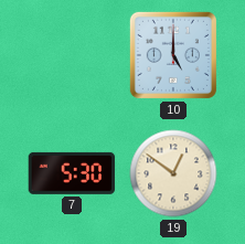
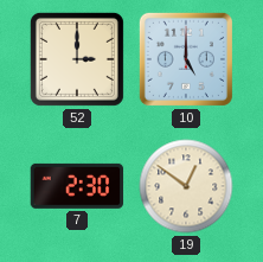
52: none -> 3:00 (77, 59)
7: 5:30 -> 2:30 (77, 186)
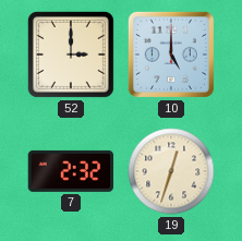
7: 2:30 -> 2:32 (71, 171)
19: 12:51 -> 12:33 (171, 171)
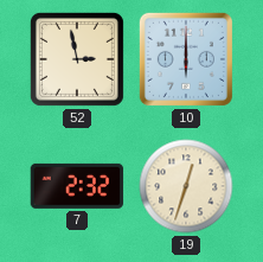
52: 3:00 -> 2:58 (77, 59)
10: 5:00 -> 6:00 (186, 59)
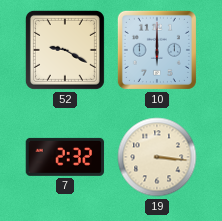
52: 2:58 -> 9:20 (65, 50)
19: 12:33 -> 3:16 (157, 157)
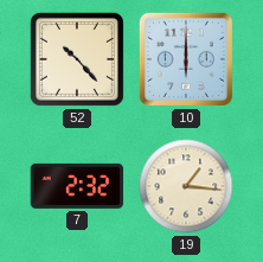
52: 9:20 -> 10:23 (77, 59)
19: 3:16 -> 1:16 (186, 186)
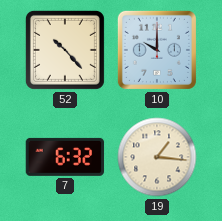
10: 6:00 -> 10:00 (157, 50)
7: 2:32 -> 6:32 (65, 157)
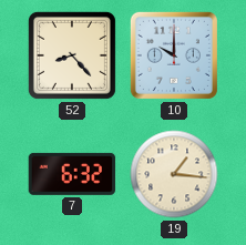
52: 10:23 -> 8:23 (72, 55)
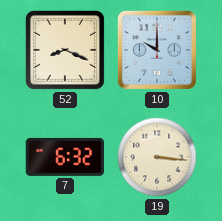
52: 8:23 -> 8:19 (65, 50)
19: 1:16 -> 3:16 (157, 157)
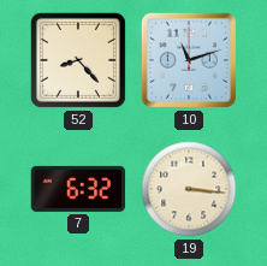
52: 8:19 -> 8:23 (78, 60)
10: 10:00 -> 11:12 (189, 60)
